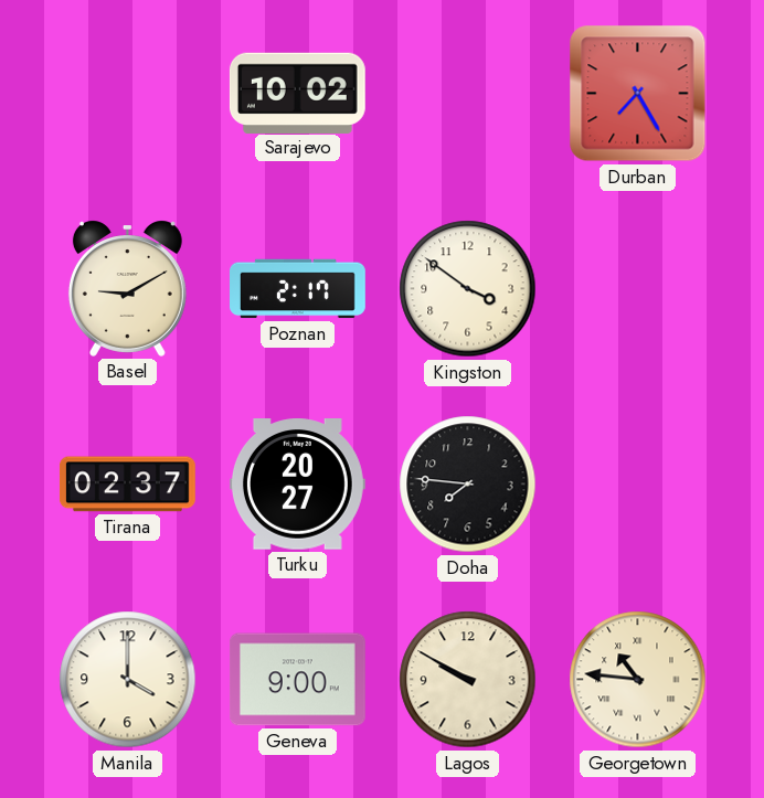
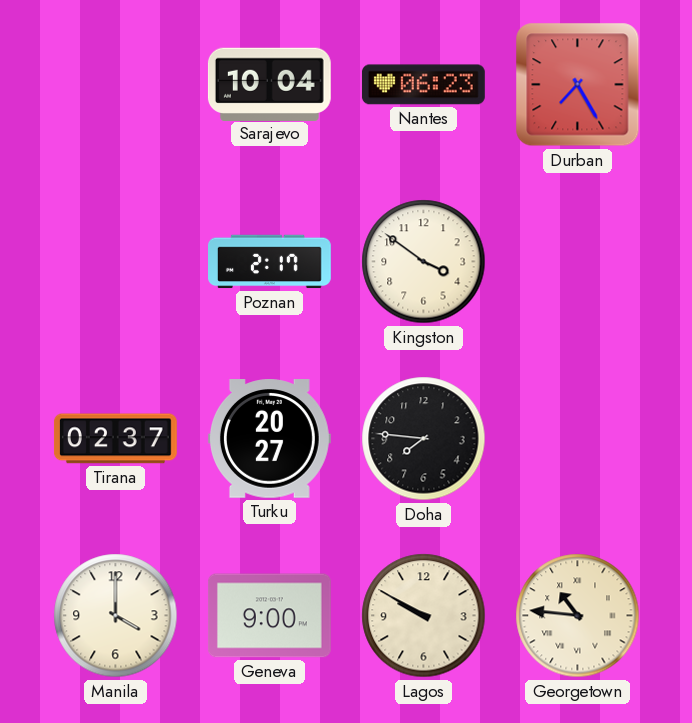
Sarajevo: 10:02 -> 10:04 (269, 84)
Nantes: none -> 06:23 (423, 85)
Basel: 9:10 -> none (127, 288)
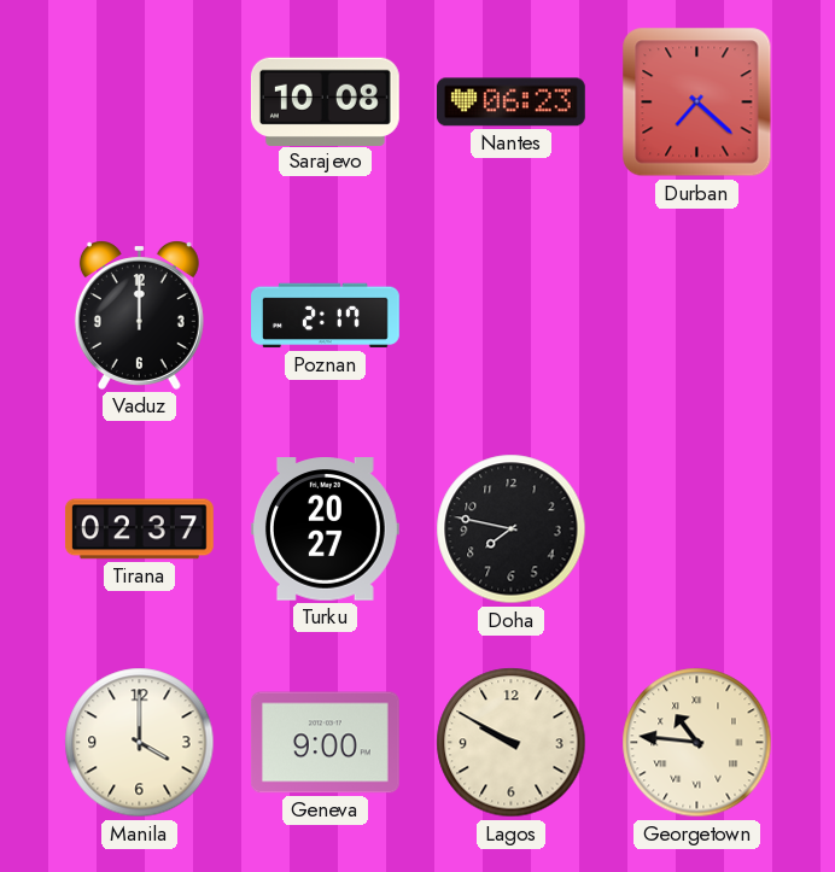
Sarajevo: 10:04 -> 10:08 (325, 101)
Durban: 7:25 -> 7:22 (697, 103)
Vaduz: none -> 12:00 (139, 315)
Kingston: 3:51 -> none (424, 262)
Doha: 7:46 -> 7:47 (512, 529)
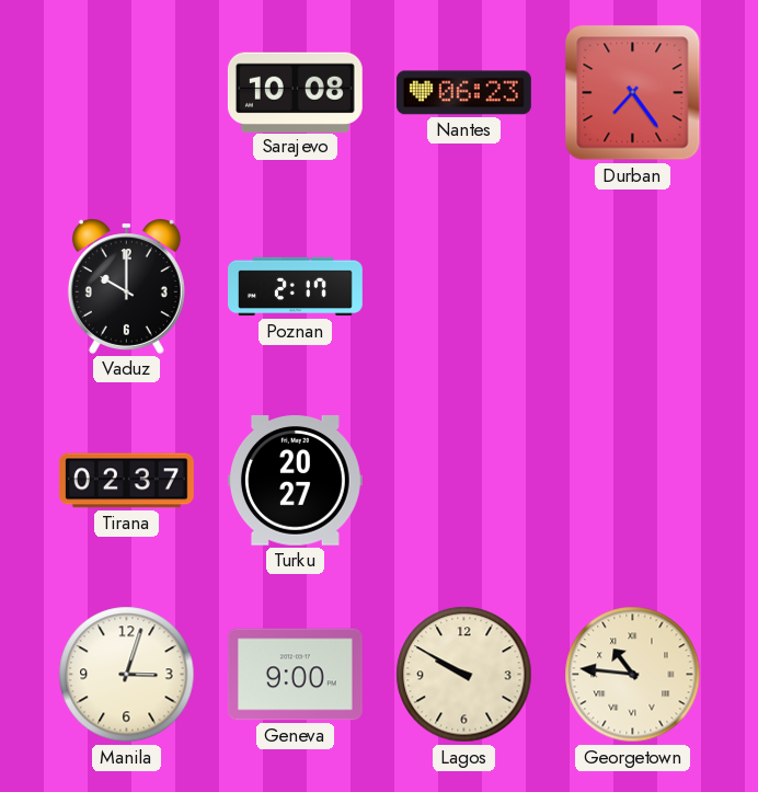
Durban: 7:22 -> 7:24 (633, 93)
Vaduz: 12:00 -> 10:00 (126, 286)
Doha: 7:47 -> none (512, 529)
Manila: 4:00 -> 3:03 (127, 675)
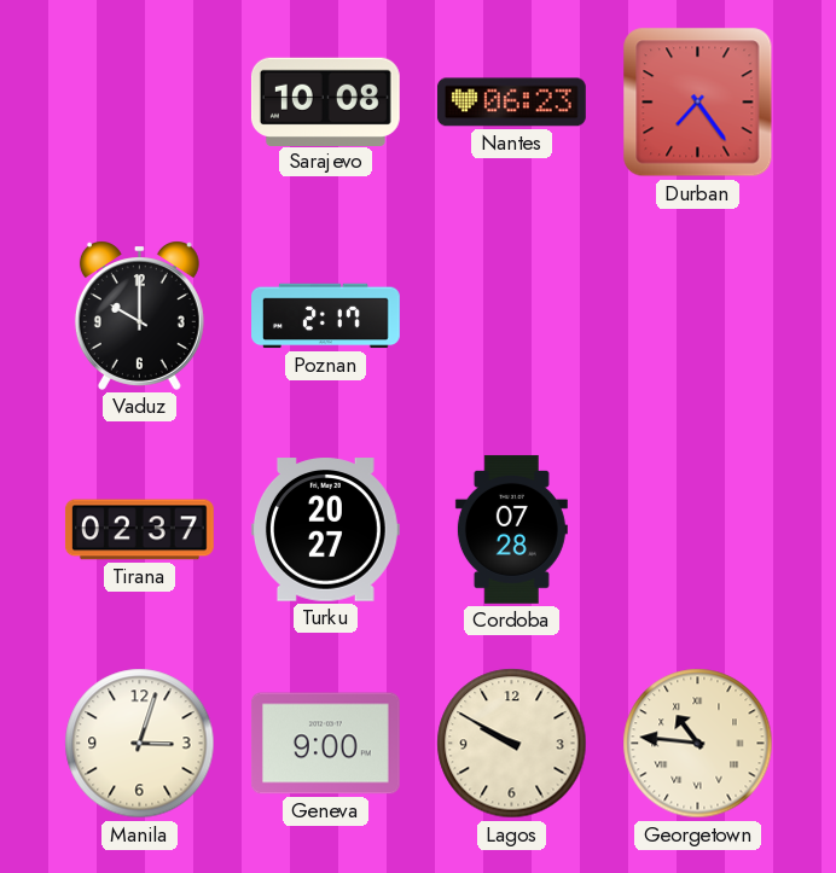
Cordoba: none -> 07:28 (511, 529)
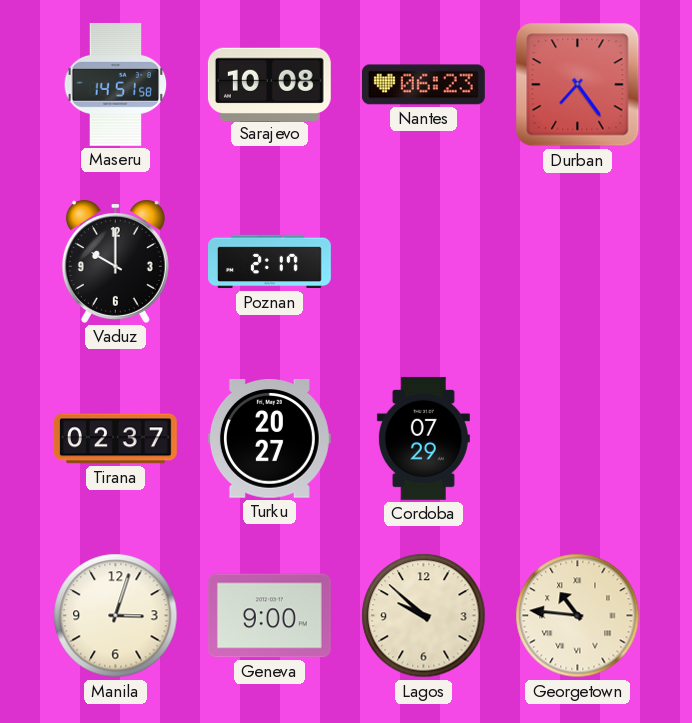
Maseru: none -> 14:51 (116, 84)
Cordoba: 07:28 -> 07:29 (423, 438)
Lagos: 9:50 -> 9:52 (424, 616)
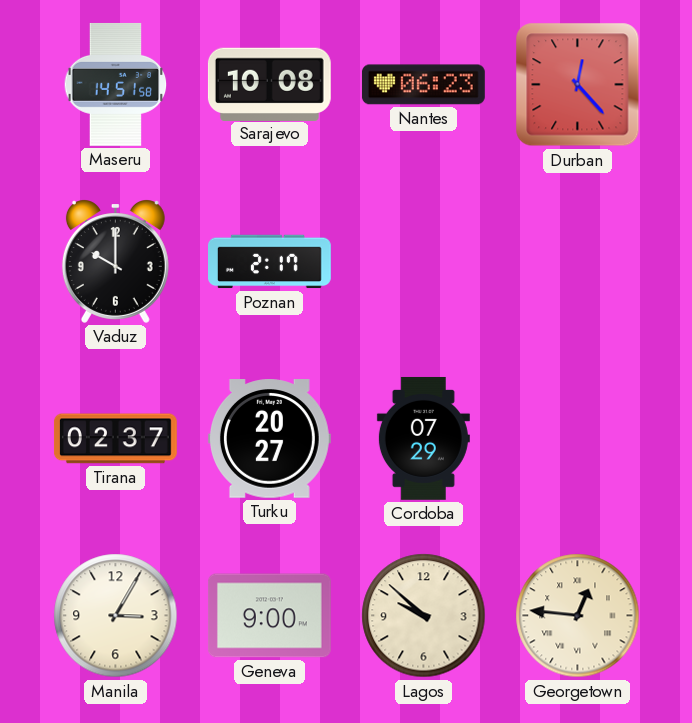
Durban: 7:24 -> 12:23 (578, 85)
Manila: 3:03 -> 3:05 (116, 616)
Georgetown: 10:46 -> 12:46 (578, 616)
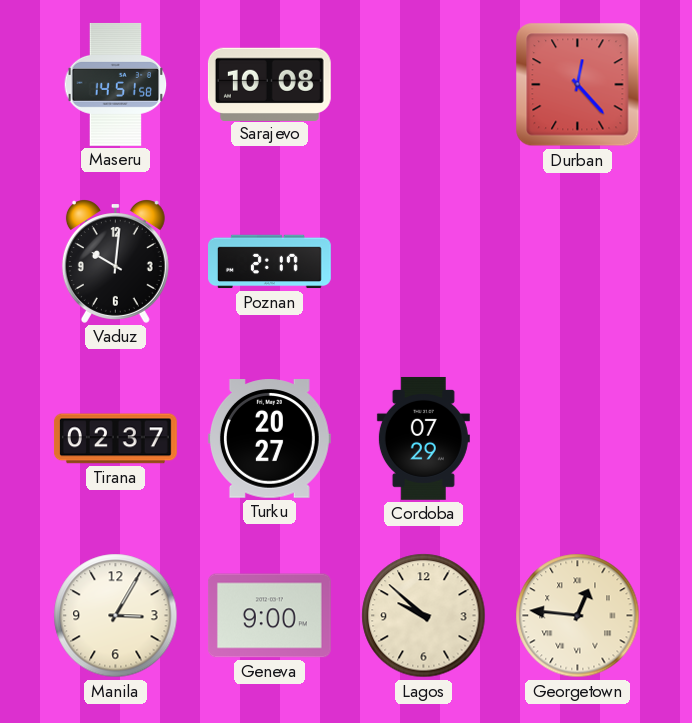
Nantes: 06:23 -> none (423, 85)
Vaduz: 10:00 -> 10:01 (115, 261)
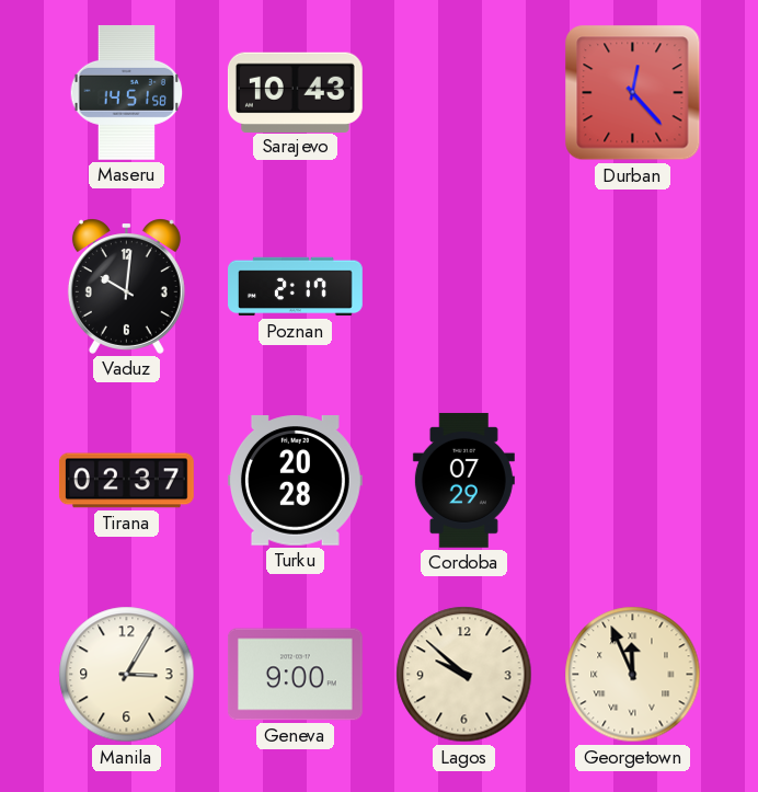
Sarajevo: 10:08 -> 10:43 (295, 92)
Turku: 20:27 -> 20:28 (295, 481)
Georgetown: 12:46 -> 11:56 (633, 675)
